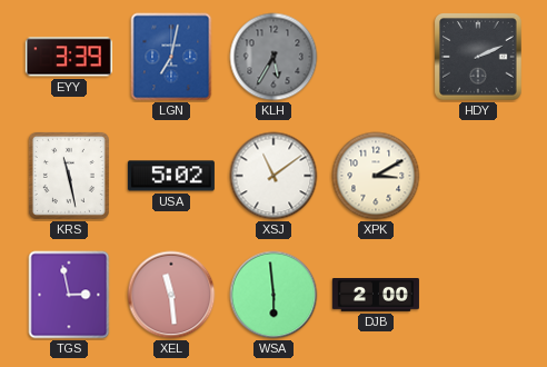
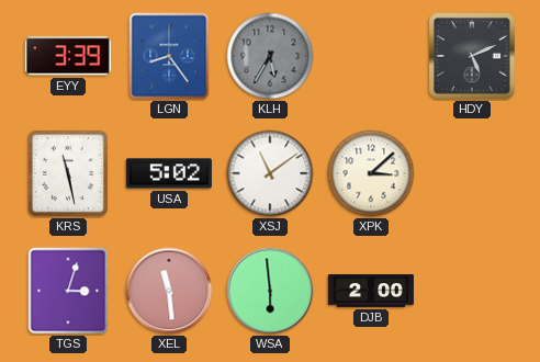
LGN: 7:02 -> 8:24 (169, 56)
HDY: 2:11 -> 5:11 (472, 56)
XPK: 3:10 -> 3:08 (371, 173)
TGS: 2:58 -> 3:03 (68, 291)
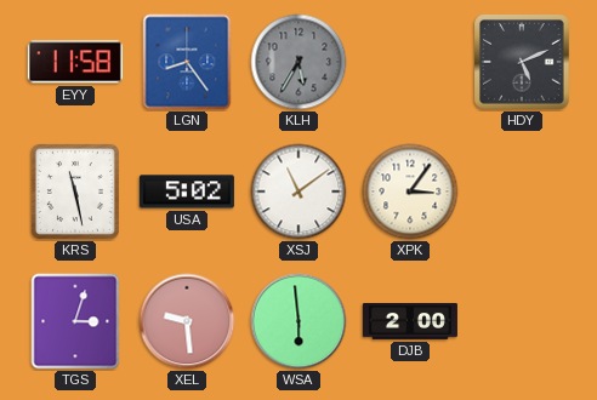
EYY: 3:39 -> 11:58 (75, 62)
XPK: 3:08 -> 3:06 (410, 192)
XEL: 11:29 -> 9:29 (187, 321)
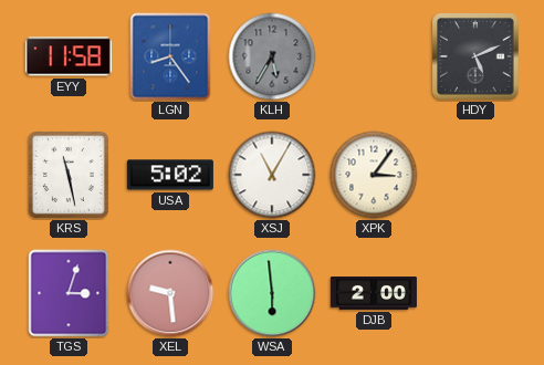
XSJ: 11:09 -> 11:05 (272, 175)
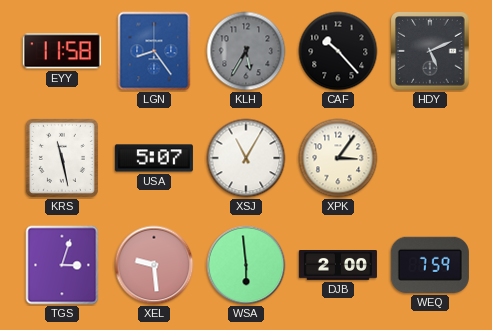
CAF: none -> 10:23 (338, 51)
USA: 5:02 -> 5:07 (154, 158)
WEQ: none -> 7:59 (430, 265)
